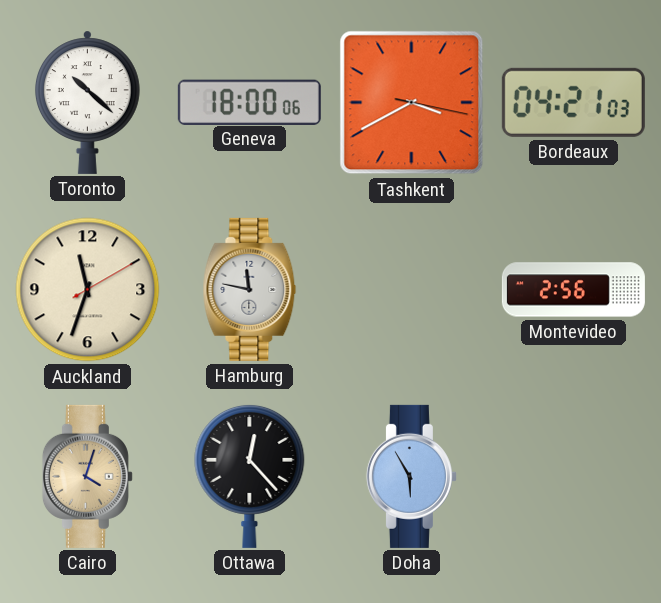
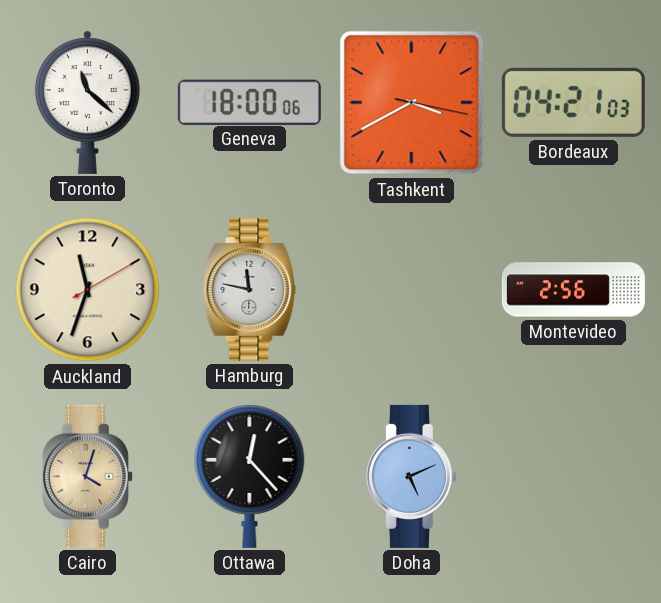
Toronto: 10:22 -> 11:22 (87, 102)
Doha: 5:55 -> 5:11 (411, 476)
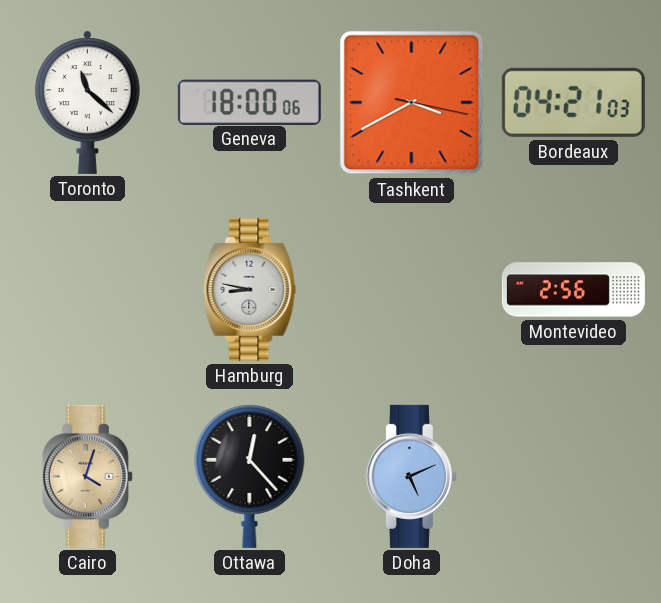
Auckland: 11:33 -> none (88, 290)
Hamburg: 11:47 -> 8:47 (250, 289)
